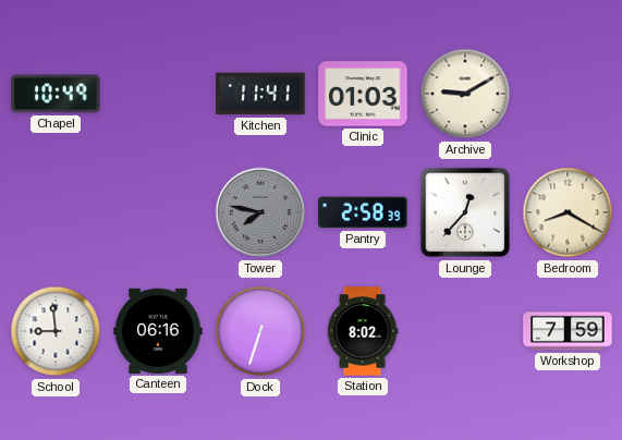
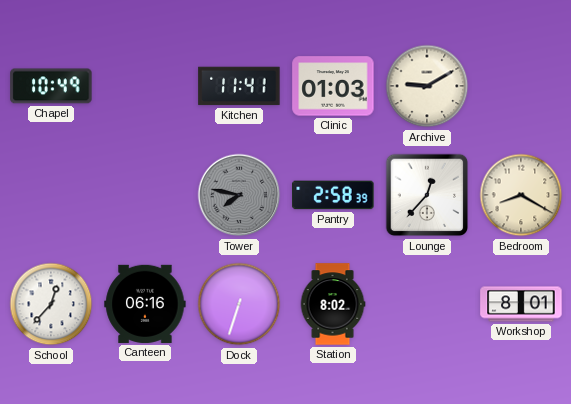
School: 8:59 -> 12:37 (51, 304)
Workshop: 7:59 -> 8:01 (521, 304)
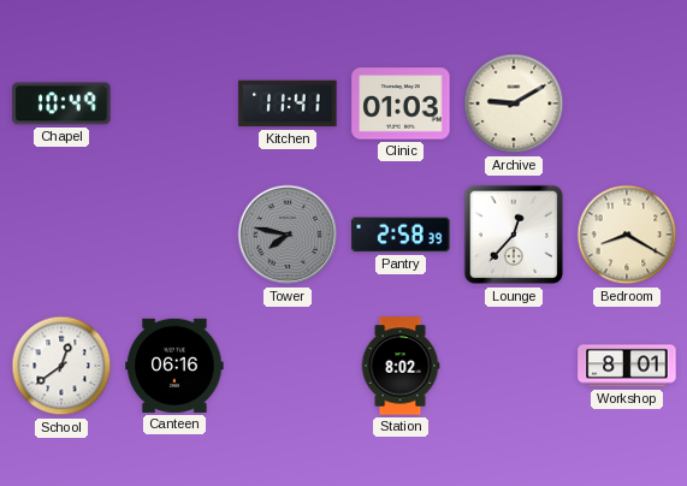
School: 12:37 -> 12:39 (61, 366)
Dock: 6:33 -> none (239, 304)
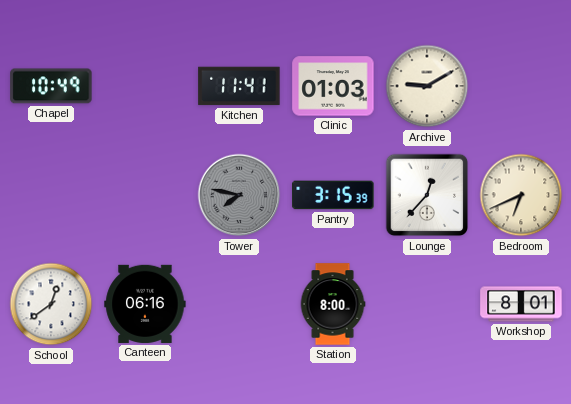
Pantry: 2:58 -> 3:15 (333, 195)
Bedroom: 8:20 -> 6:41 (521, 195)
Station: 8:02 -> 8:00 (333, 304)
